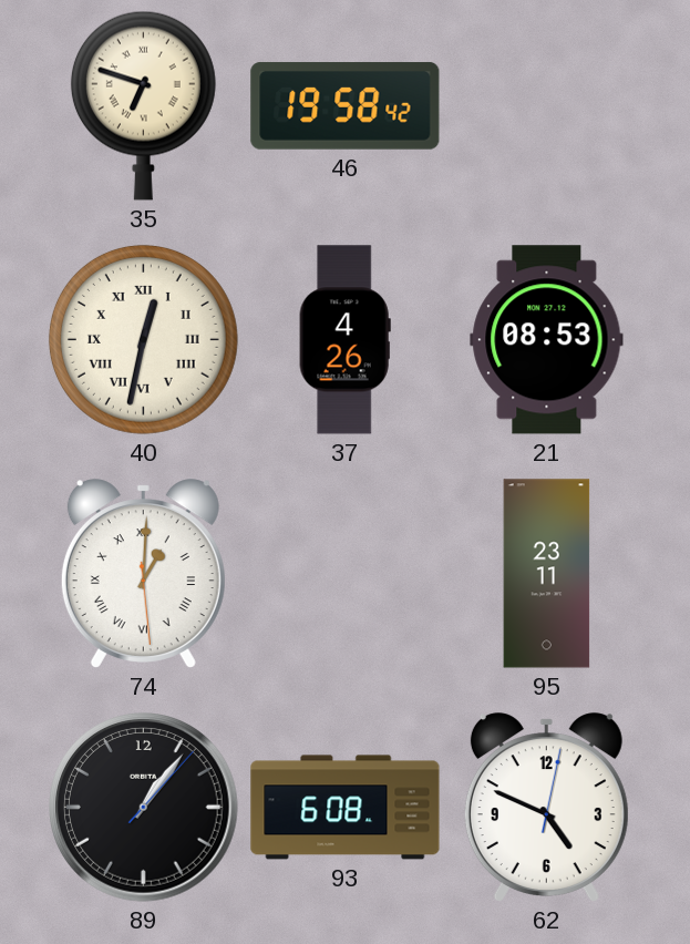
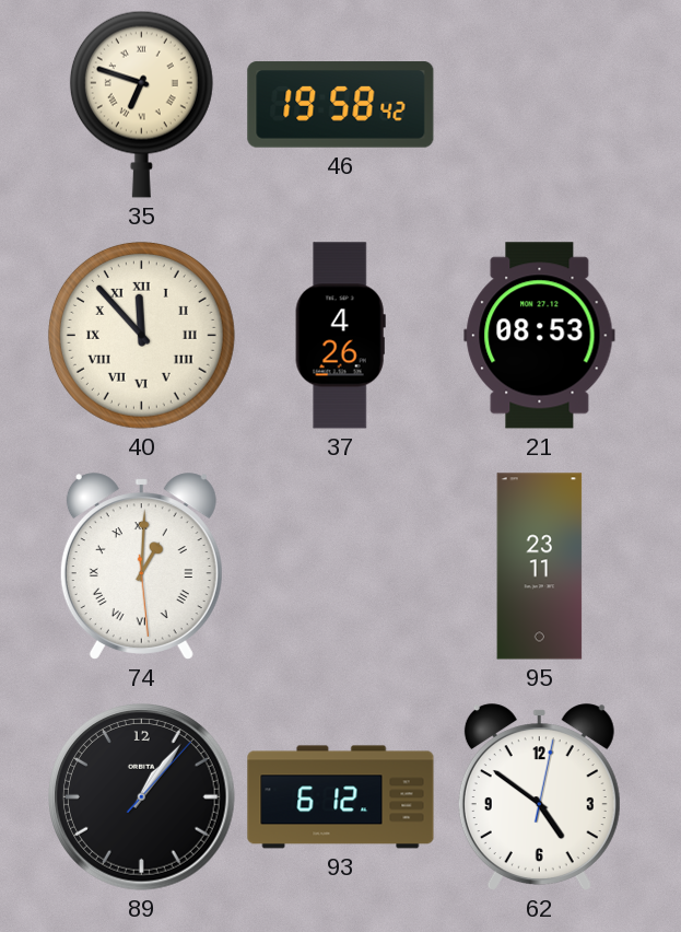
40: 12:32 -> 11:53 (141, 335)
93: 6:08 -> 6:12 (341, 797)
62: 4:49 -> 4:51 (539, 797)
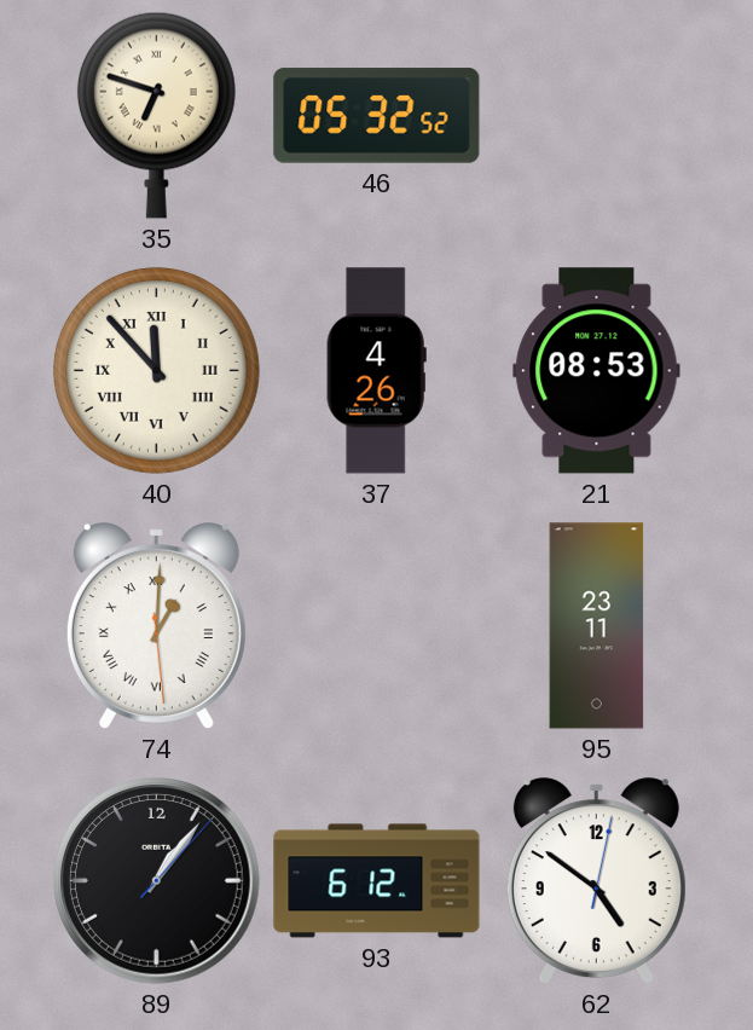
46: 19:58 -> 05:32 (377, 116)
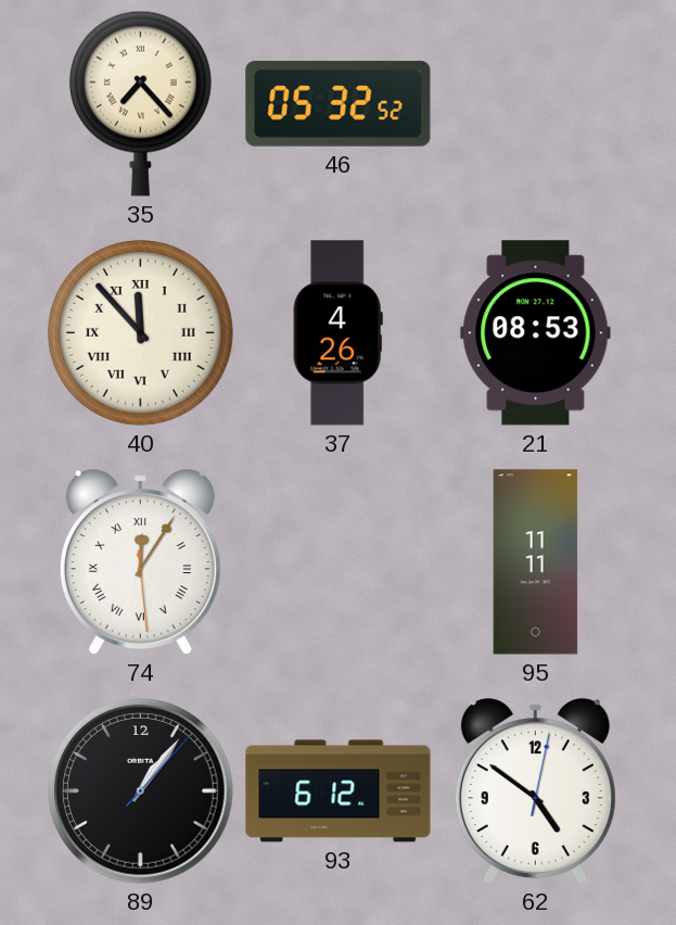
35: 6:48 -> 7:23 (140, 103)
74: 1:00 -> 12:05 (140, 562)
95: 23:11 -> 11:11 (536, 562)
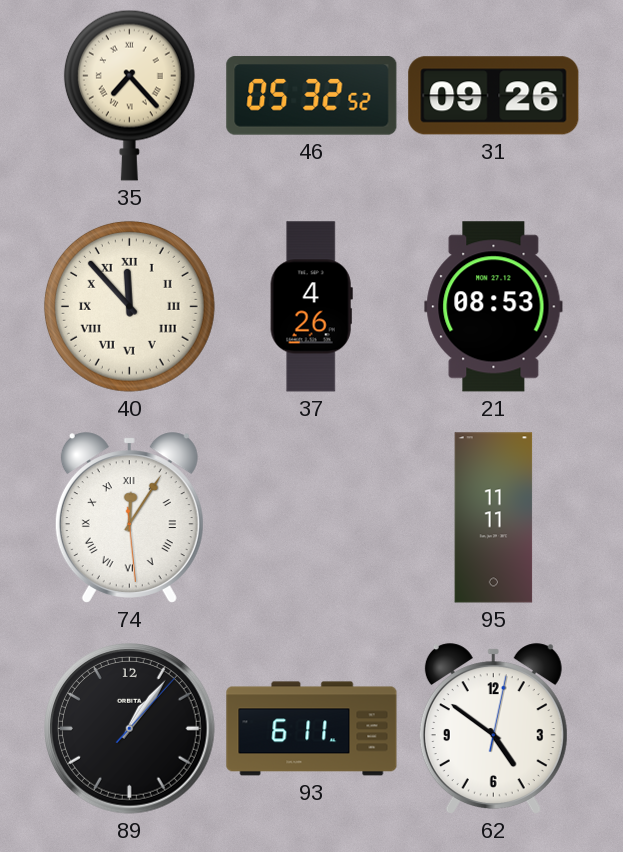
31: none -> 09:26 (494, 96)
93: 6:12 -> 6:11 (312, 729)
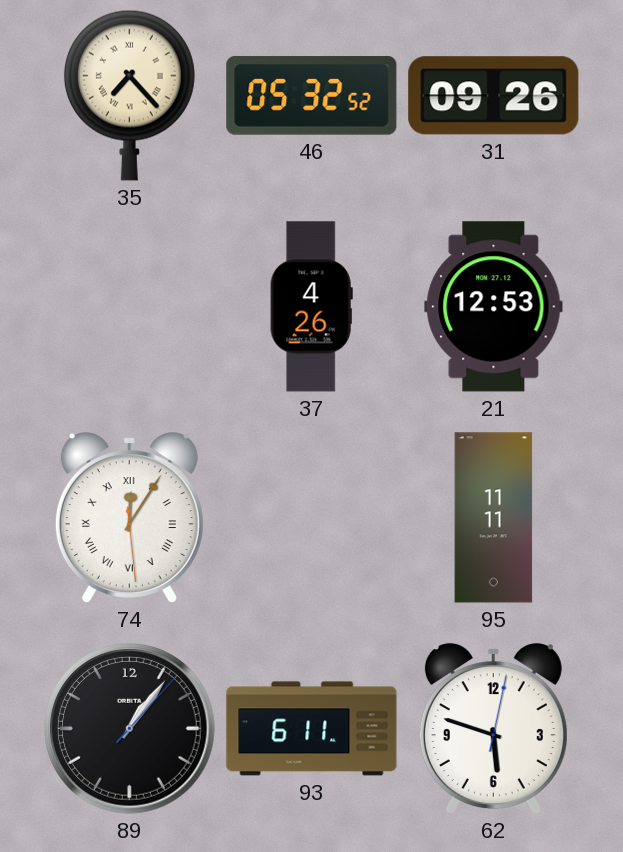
40: 11:53 -> none (129, 306)
21: 08:53 -> 12:53 (494, 307)
62: 4:51 -> 5:48 (493, 729)
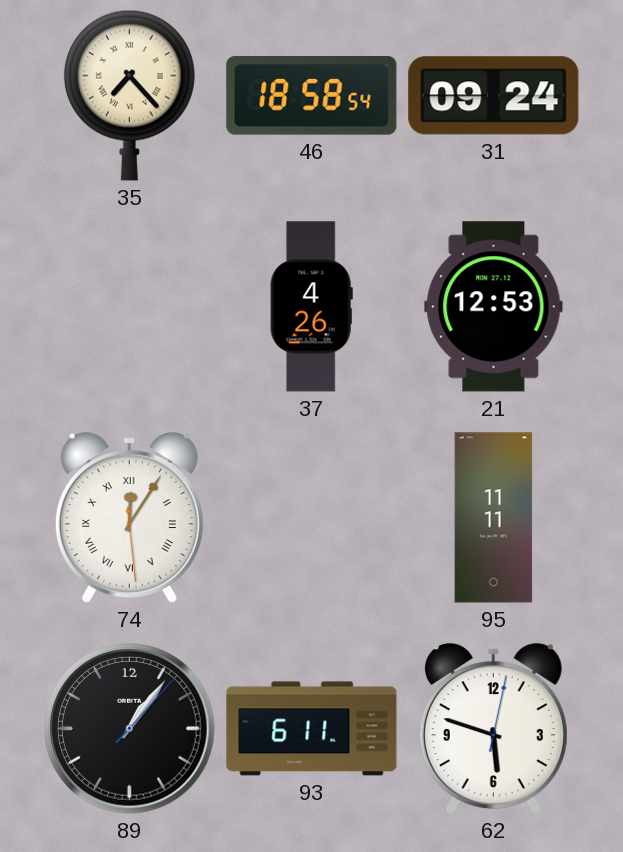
46: 05:32 -> 18:58 (312, 96)
31: 09:26 -> 09:24 (494, 96)
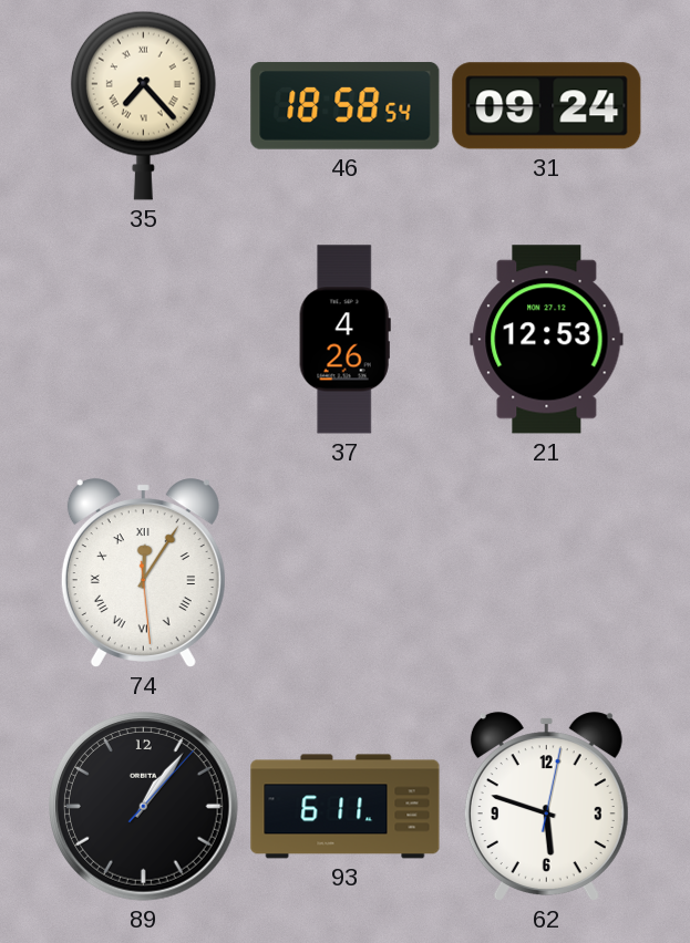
95: 11:11 -> none (494, 518)
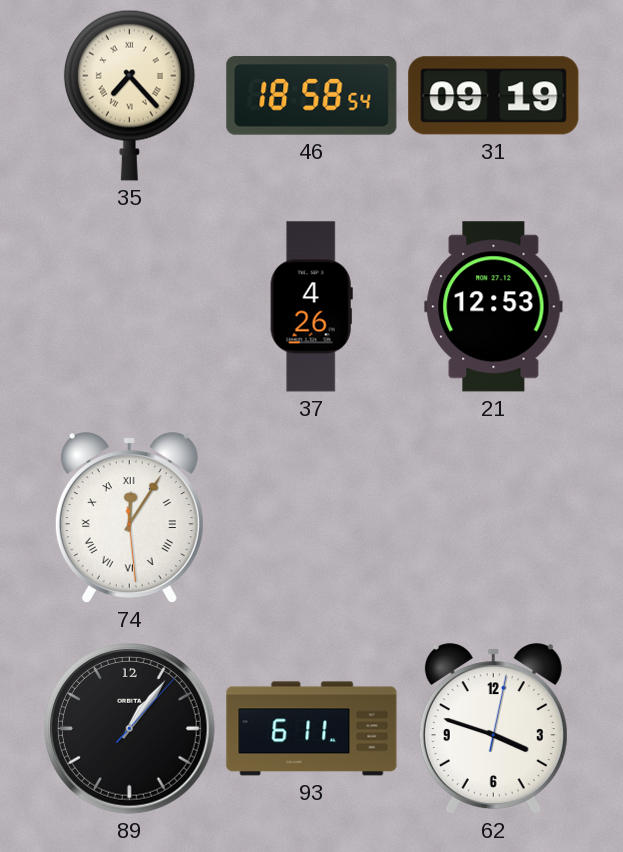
31: 09:24 -> 09:19 (494, 96)
62: 5:48 -> 3:48 (493, 729)
